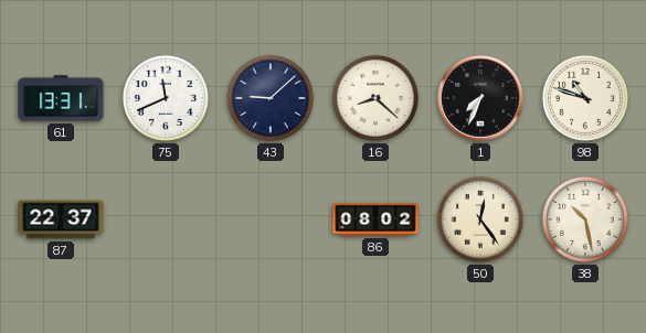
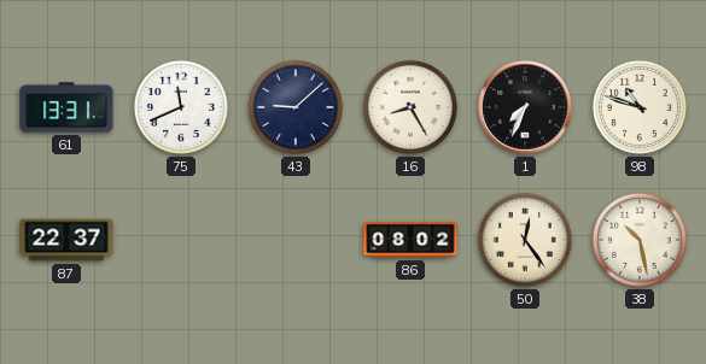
16: 8:22 -> 8:25 (410, 107)
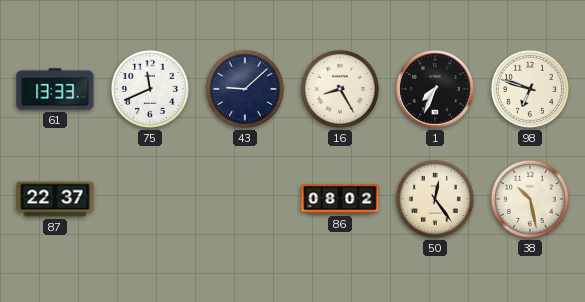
61: 13:31 -> 13:33 (55, 89)
98: 10:48 -> 6:48 (530, 89)
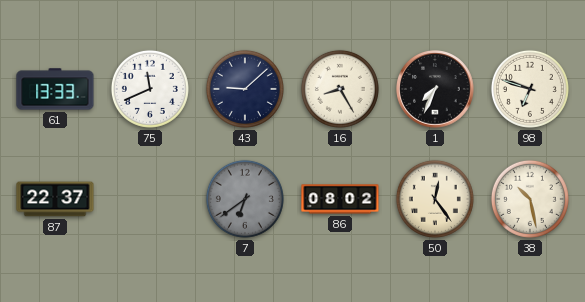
7: none -> 6:39 (245, 199)
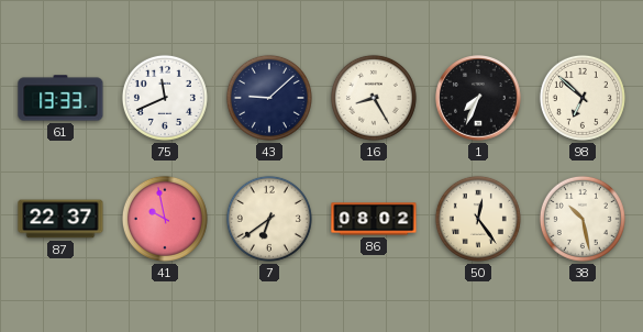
98: 6:48 -> 6:52 (583, 98)
41: none -> 9:58 (165, 219)
7 dial: grey -> cream (269, 219)
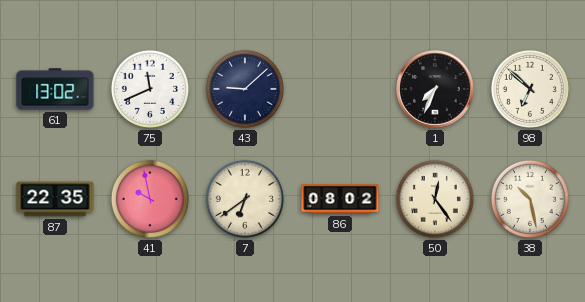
61: 13:33 -> 13:02 (55, 89)
16: 8:25 -> none (374, 98)
87: 22:37 -> 22:35 (55, 199)
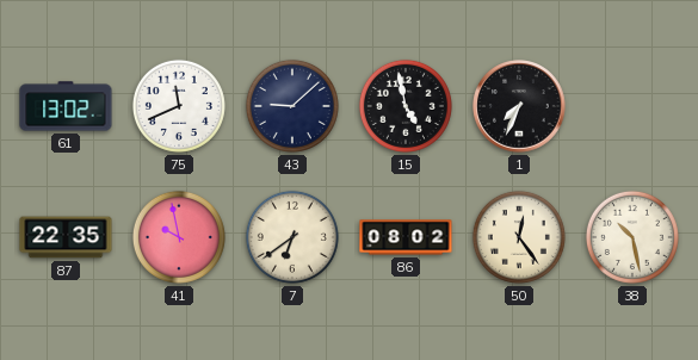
15: none -> 4:58 (406, 106)
98: 6:52 -> none (530, 89)
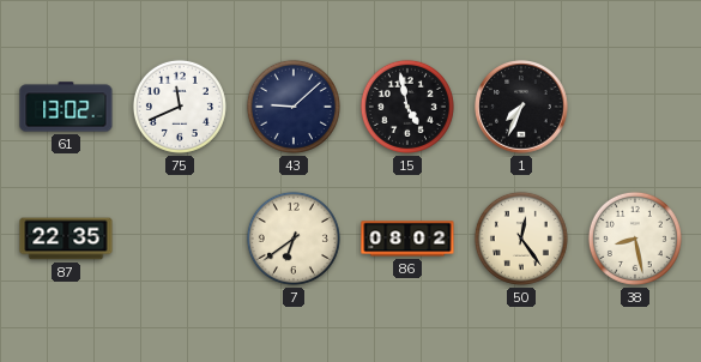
41: 9:58 -> none (179, 237)
38: 10:28 -> 8:28 (635, 239)
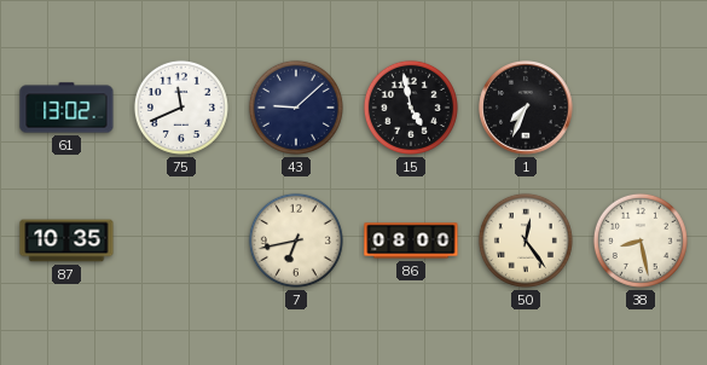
87: 22:35 -> 10:35 (66, 241)
7: 6:39 -> 6:43 (296, 241)
86: 08:02 -> 08:00 (411, 241)
